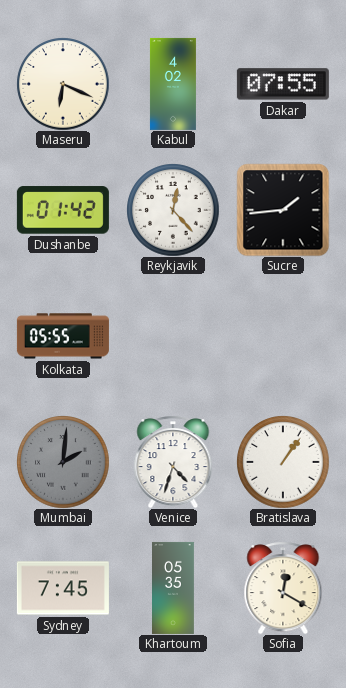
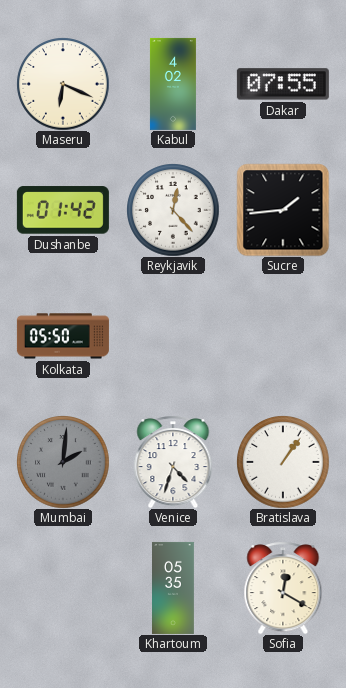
Kolkata: 05:55 -> 05:50 (63, 336)
Sydney: 7:45 -> none (63, 588)
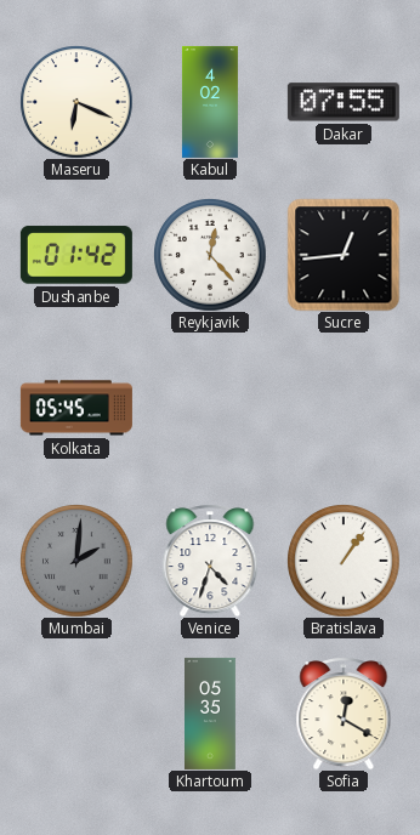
Sucre: 1:44 -> 12:44 (344, 255)
Kolkata: 05:50 -> 05:45 (76, 408)
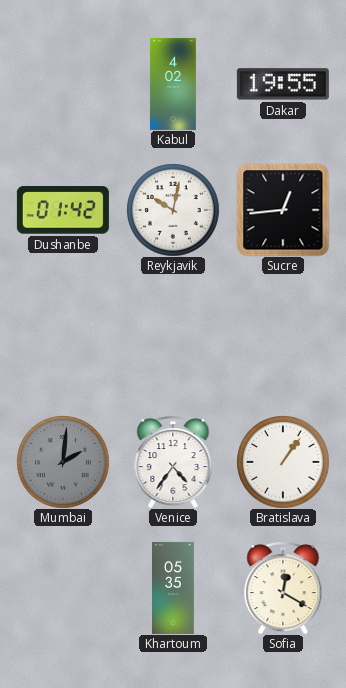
Maseru: 6:19 -> none (76, 102)
Dakar: 07:55 -> 19:55 (283, 84)
Reykjavik: 12:23 -> 10:02 (173, 210)
Kolkata: 05:45 -> none (76, 408)
Venice: 4:33 -> 4:36 (173, 462)
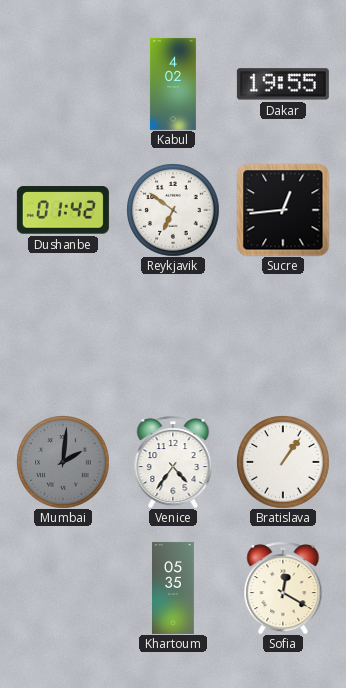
Reykjavik: 10:02 -> 6:51 (173, 210)
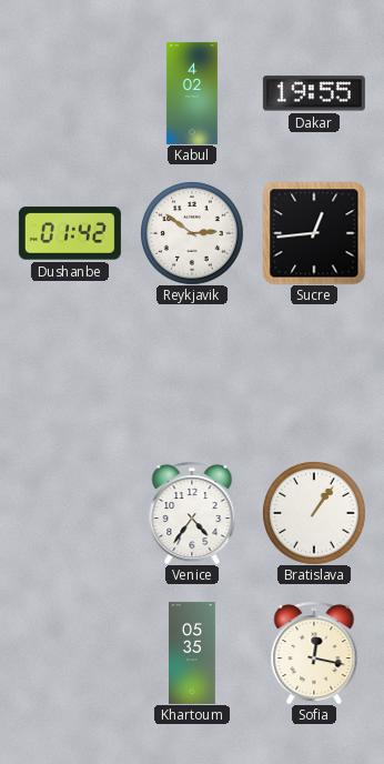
Reykjavik: 6:51 -> 2:51 (192, 233)
Mumbai: 2:01 -> none (63, 462)
Sofia: 12:20 -> 12:17 (314, 653)
